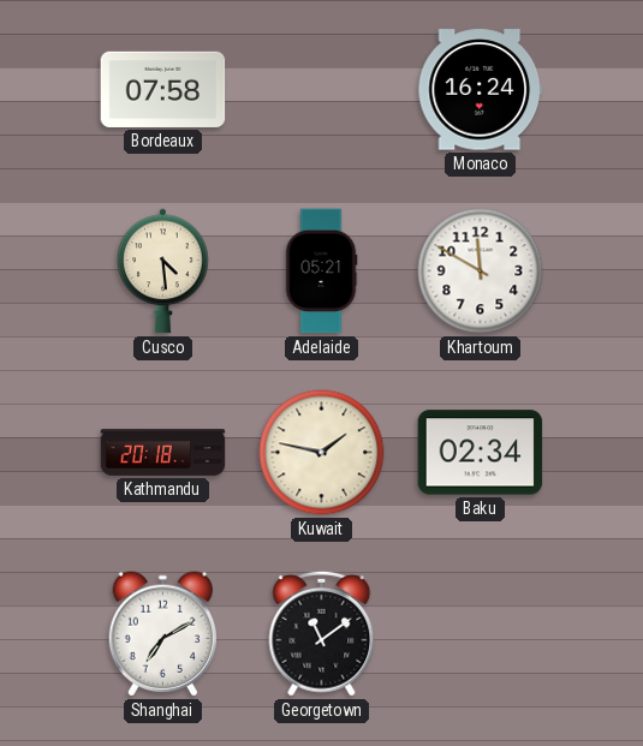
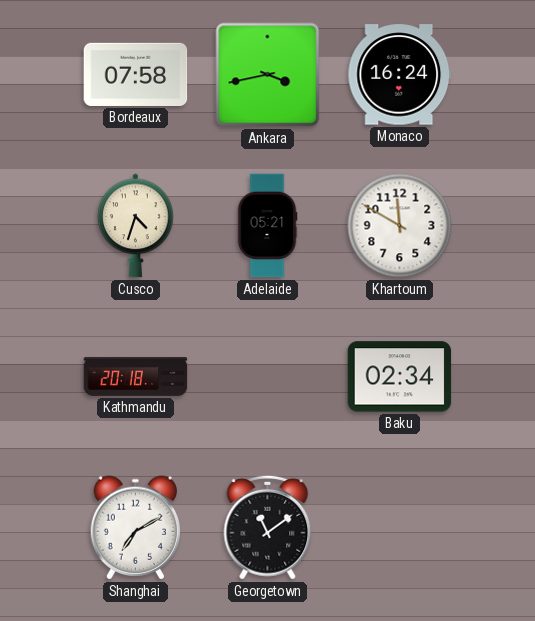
Ankara: none -> 3:43 (268, 75)
Cusco: 4:29 -> 4:33 (136, 226)
Kuwait: 1:47 -> none (322, 453)
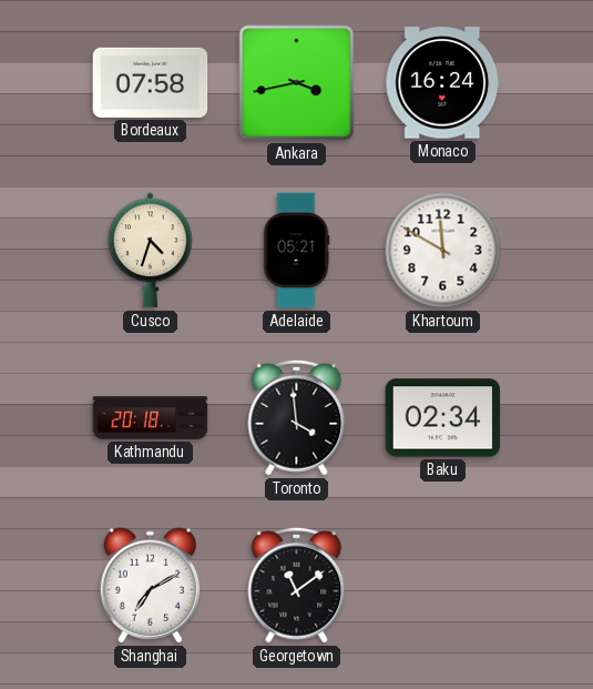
Toronto: none -> 3:59 (297, 417)
